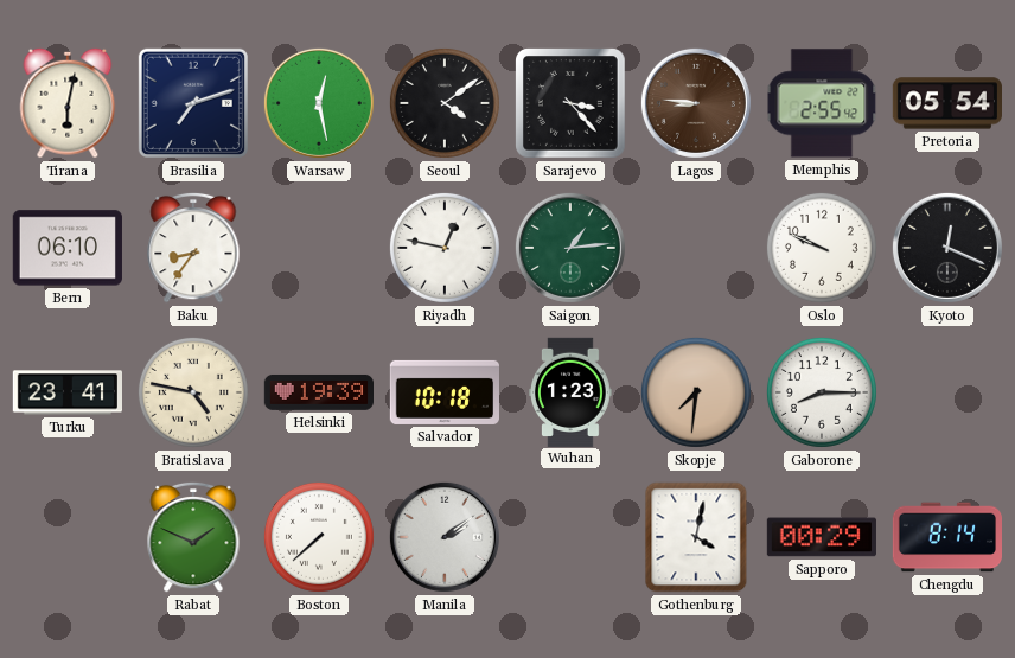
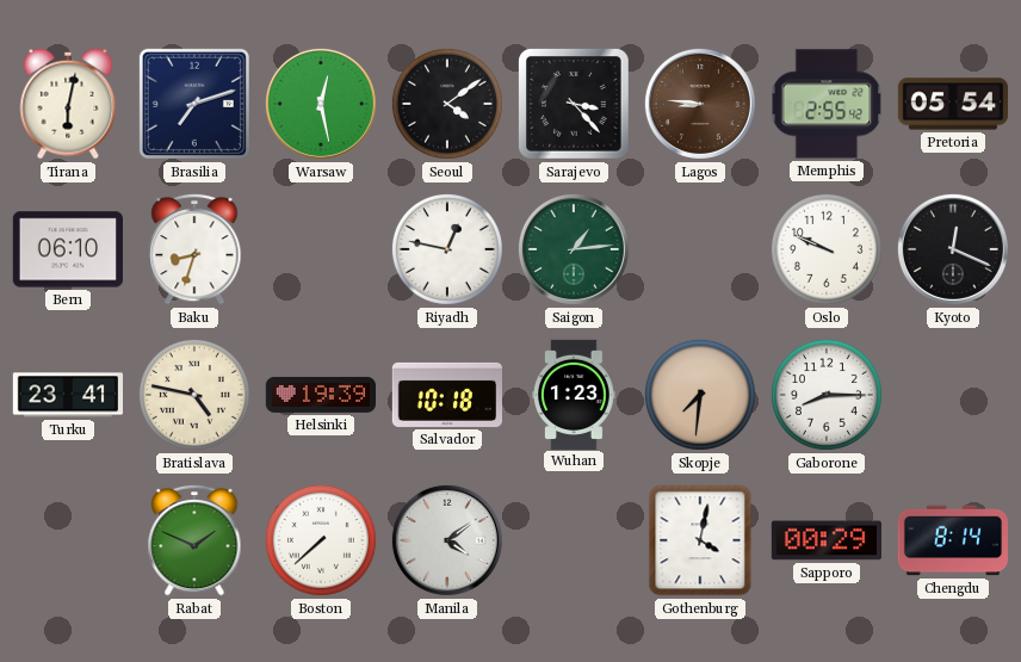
Baku: 8:36 -> 8:33 (194, 249)
Manila: 2:09 -> 4:09 (447, 540)
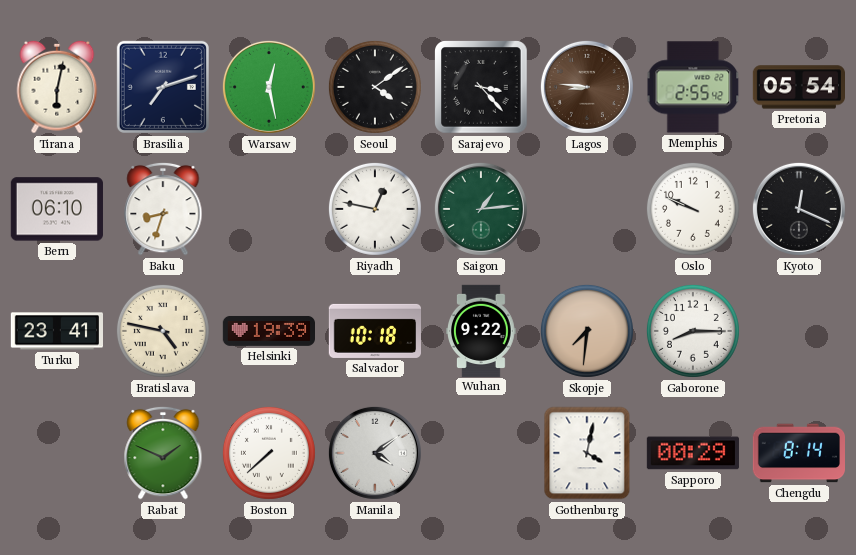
Wuhan: 1:23 -> 9:22 (482, 330)
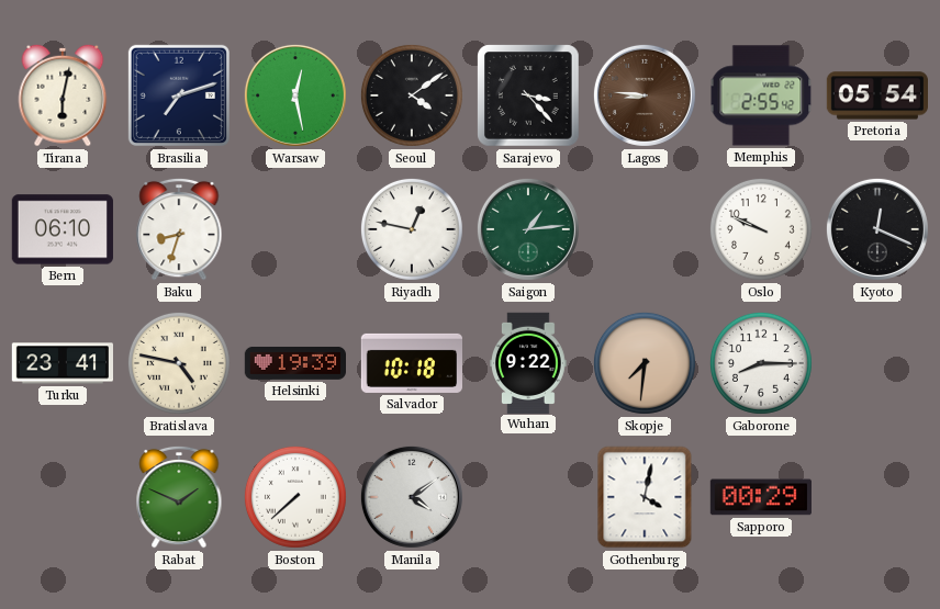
Chengdu: 8:14 -> none (798, 453)
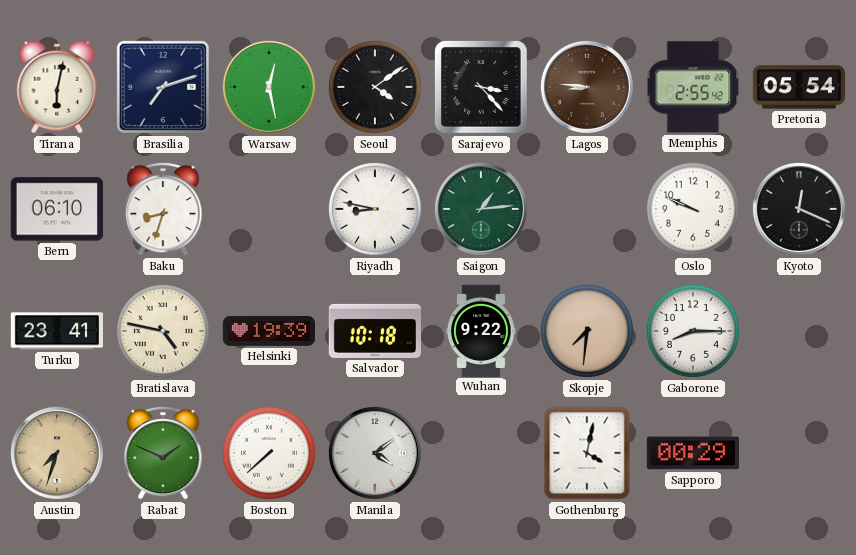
Riyadh: 12:47 -> 8:47 (375, 209)
Austin: none -> 7:33 (57, 453)
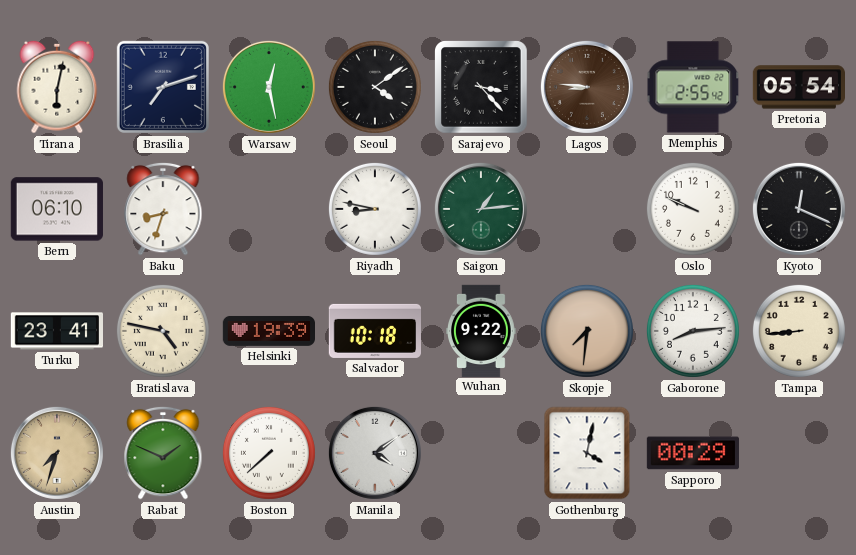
Gaborone: 8:15 -> 8:14 (693, 331)
Tampa: none -> 8:44 (799, 331)
